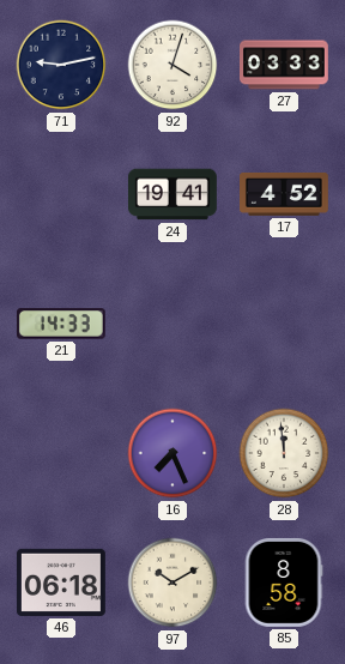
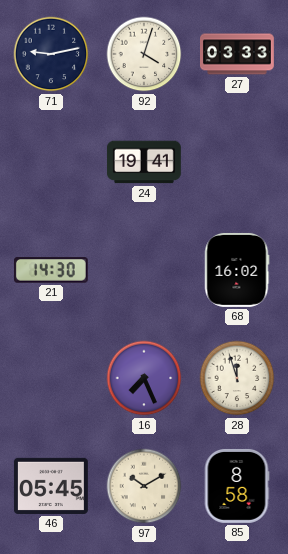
17: 4:52 -> none (285, 194)
21: 14:33 -> 14:30 (51, 270)
68: none -> 16:02 (237, 270)
28: 11:59 -> 11:57 (237, 378)
46: 06:18 -> 05:45 (51, 486)
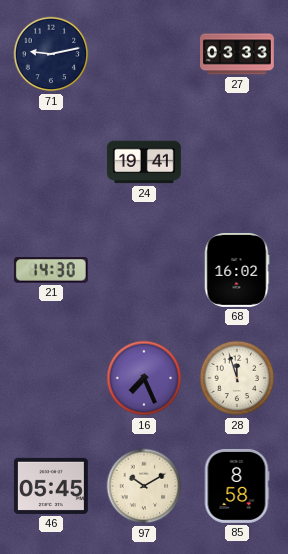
92: 4:03 -> none (144, 54)
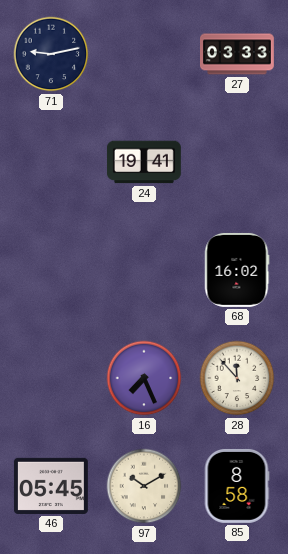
21: 14:30 -> none (51, 270)
28: 11:57 -> 11:53 (237, 378)
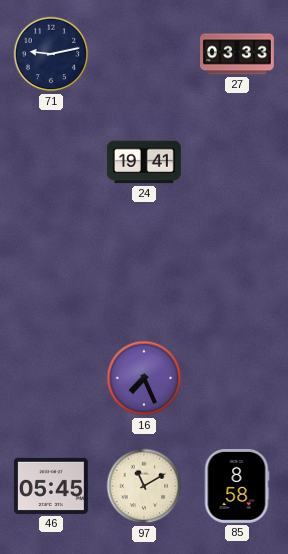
68: 16:02 -> none (237, 270)
28: 11:53 -> none (237, 378)
97: 10:10 -> 11:10 (144, 486)
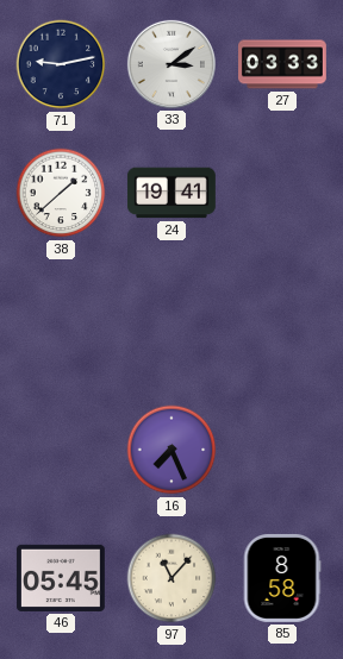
33: none -> 3:09 (171, 64)
38: none -> 1:38 (61, 193)
97: 11:10 -> 11:07 (171, 578)
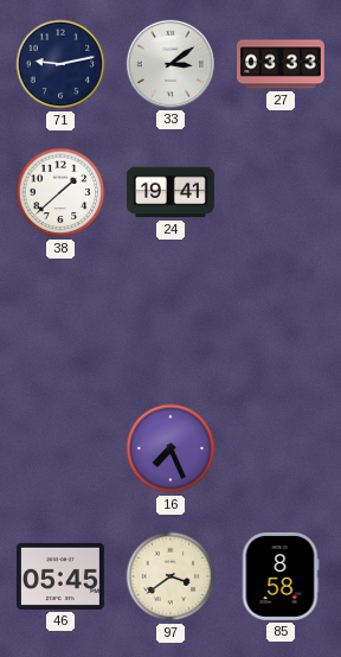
97: 11:07 -> 3:39 (170, 576)
